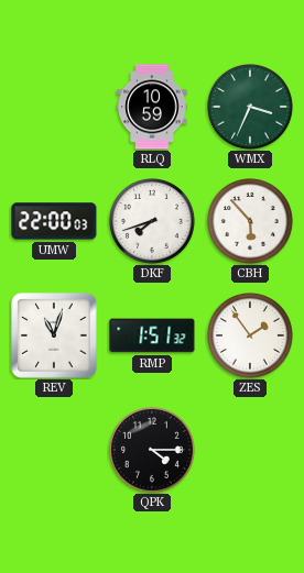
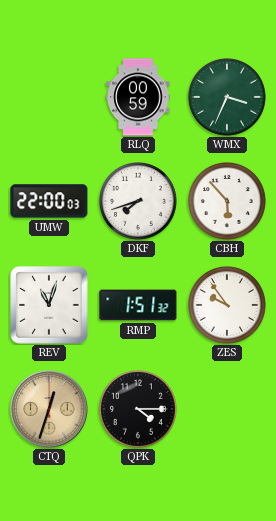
RLQ: 10:59 -> 00:59 (138, 97)
ZES: 1:54 -> 9:54 (228, 306)
CTQ: none -> 12:33 (49, 409)
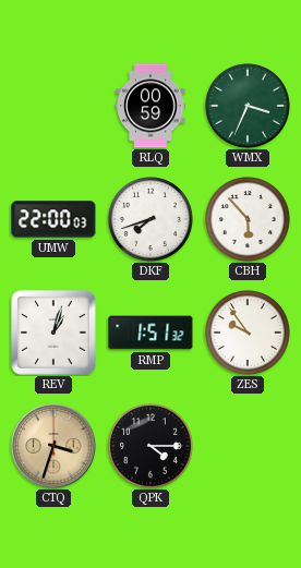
REV: 11:03 -> 1:03 (53, 333)
CTQ: 12:33 -> 3:33 (53, 446)
